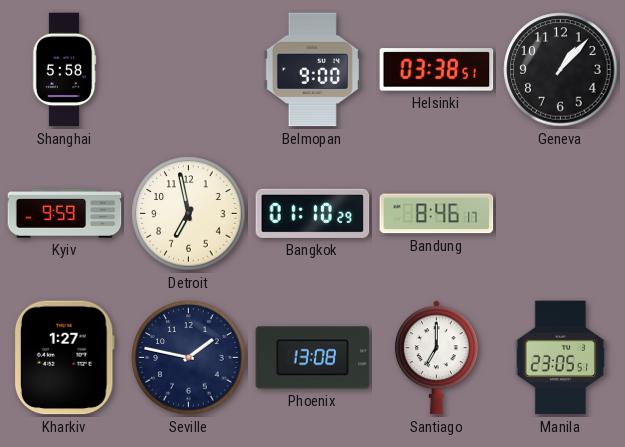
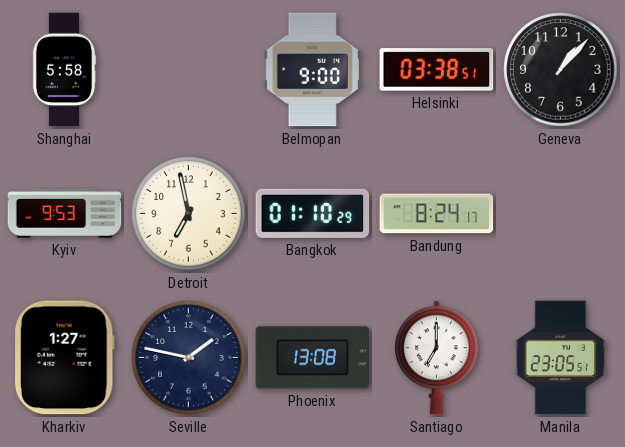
Kyiv: 9:59 -> 9:53 (65, 214)
Bandung: 8:46 -> 8:24 (437, 214)
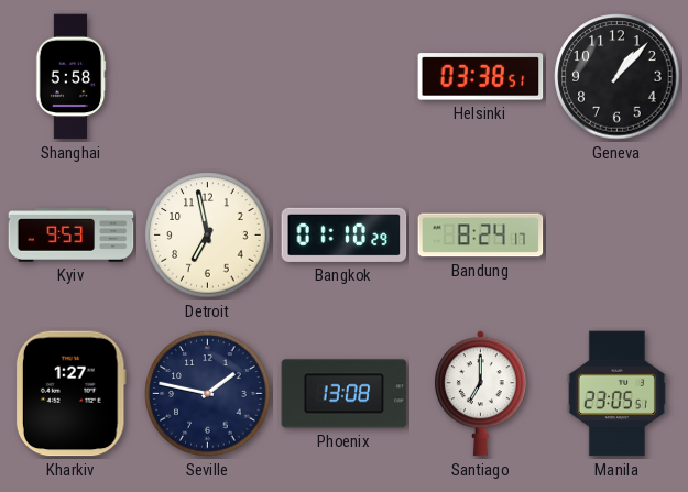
Belmopan: 9:00 -> none (312, 70)
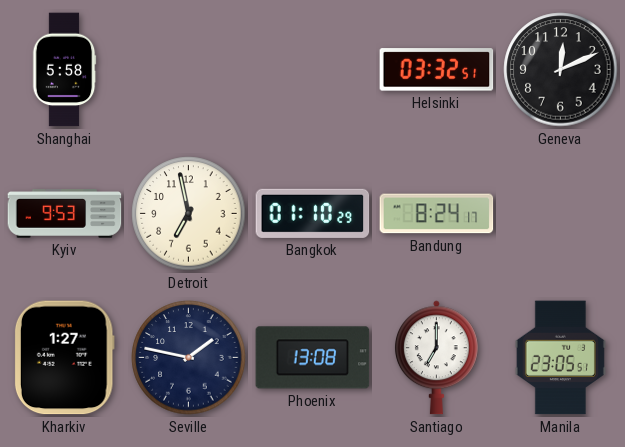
Helsinki: 03:38 -> 03:32 (437, 70)
Geneva: 1:07 -> 12:11 (561, 70)
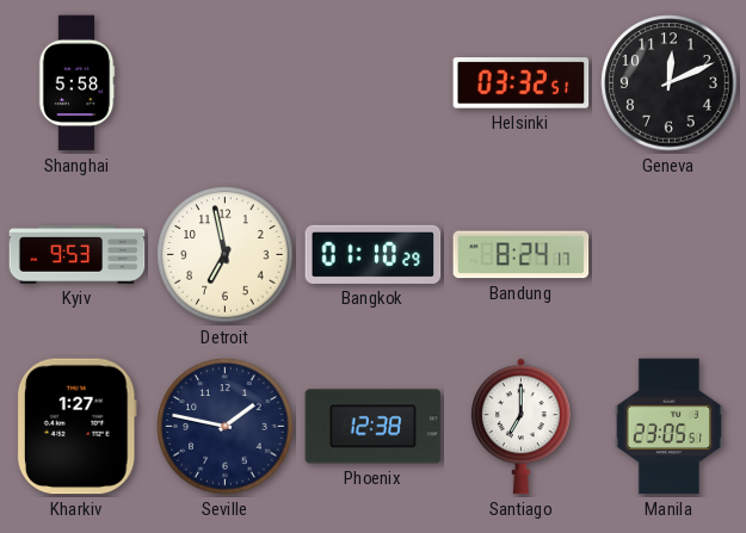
Phoenix: 13:08 -> 12:38 (374, 427)
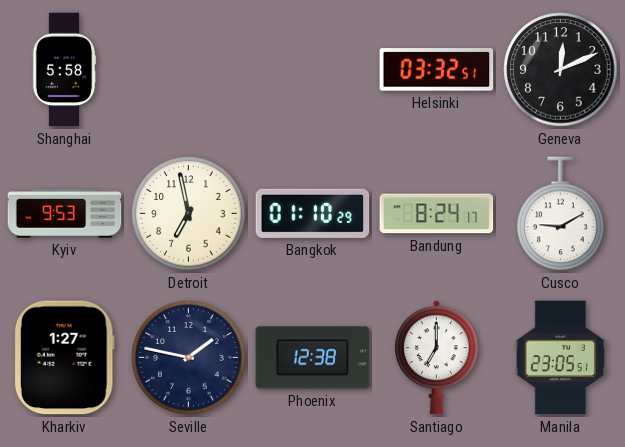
Cusco: none -> 9:10 (561, 214)
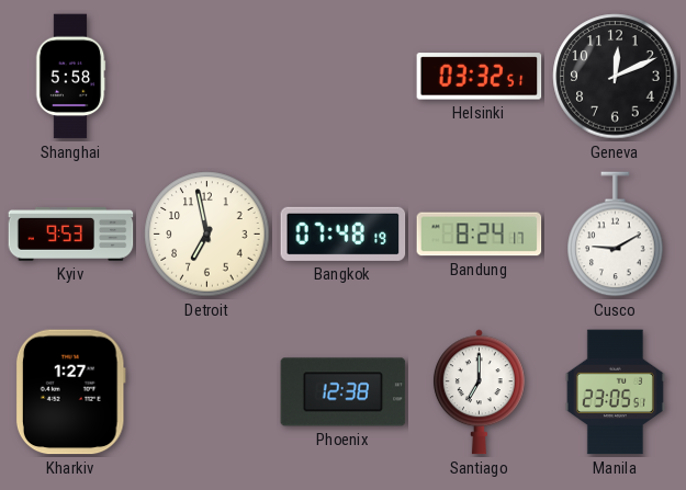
Bangkok: 01:10 -> 07:48 (344, 233)
Seville: 1:47 -> none (189, 358)
